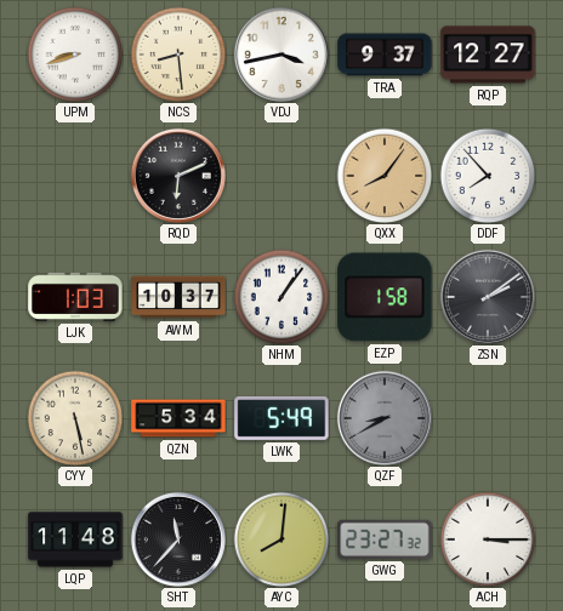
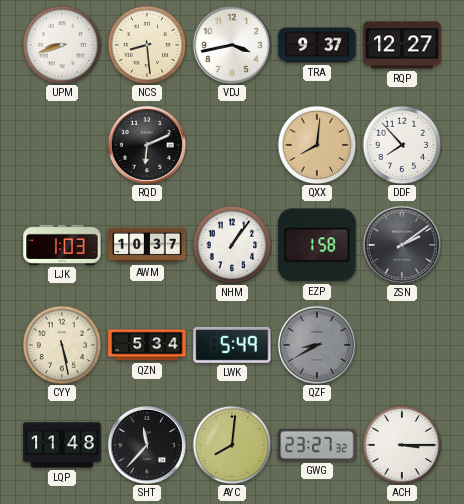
QXX: 8:06 -> 8:01 (317, 145)
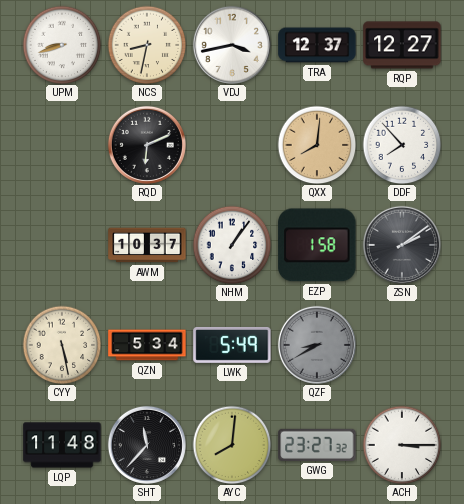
NCS: 8:29 -> 8:32 (147, 45)
TRA: 9:37 -> 12:37 (317, 45)
LJK: 1:03 -> none (62, 245)
